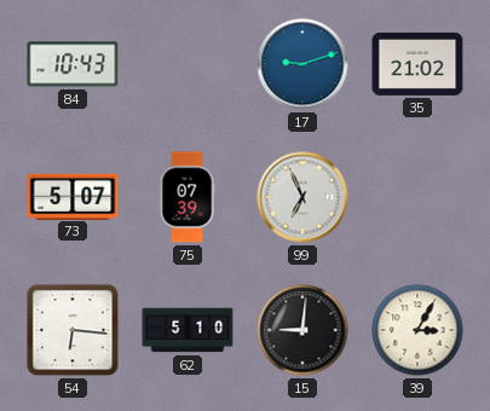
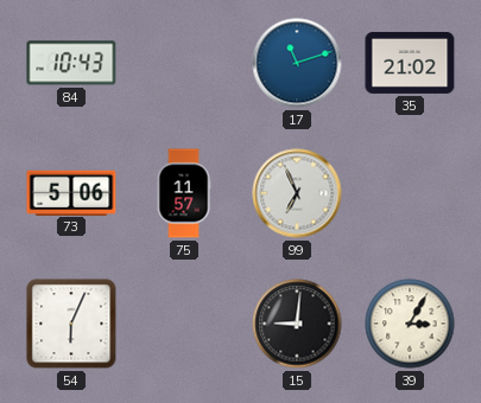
17: 9:12 -> 11:12 (297, 63)
73: 5:07 -> 5:06 (71, 192)
75: 07:39 -> 11:57 (184, 193)
54: 6:16 -> 6:04 (71, 324)
62: 5:10 -> none (188, 330)
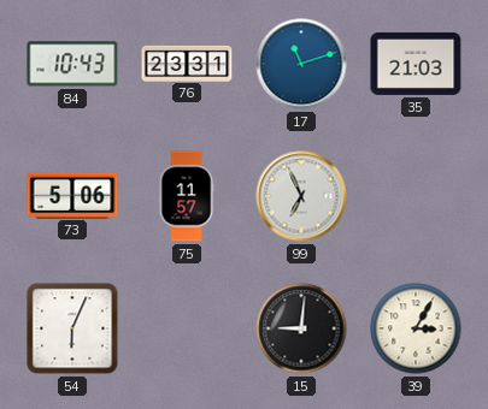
76: none -> 23:31 (187, 63)
35: 21:02 -> 21:03 (416, 64)
